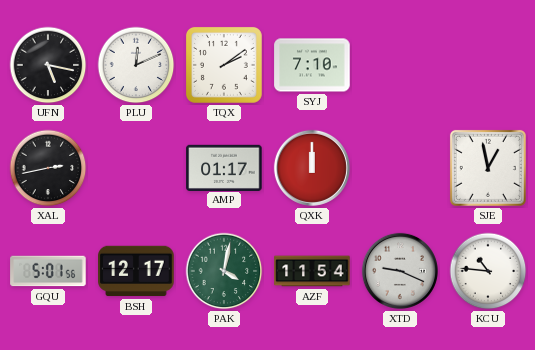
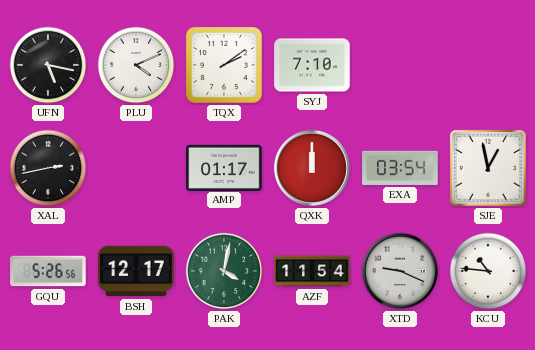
PLU: 12:11 -> 4:11 (136, 65)
EXA: none -> 03:54 (400, 168)
GQU: 5:01 -> 5:26 (48, 271)
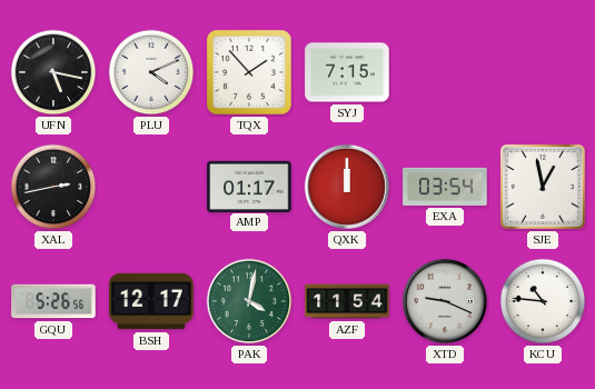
TQX: 2:09 -> 1:53 (249, 72)
SYJ: 7:10 -> 7:15 (347, 72)
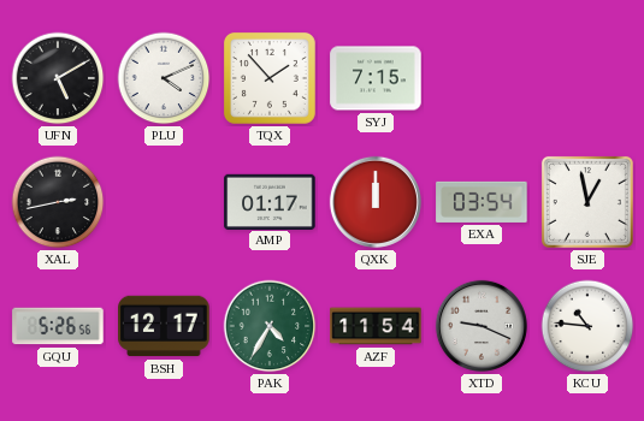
UFN: 5:17 -> 5:10 (58, 78)
PAK: 4:02 -> 4:35 (270, 326)
